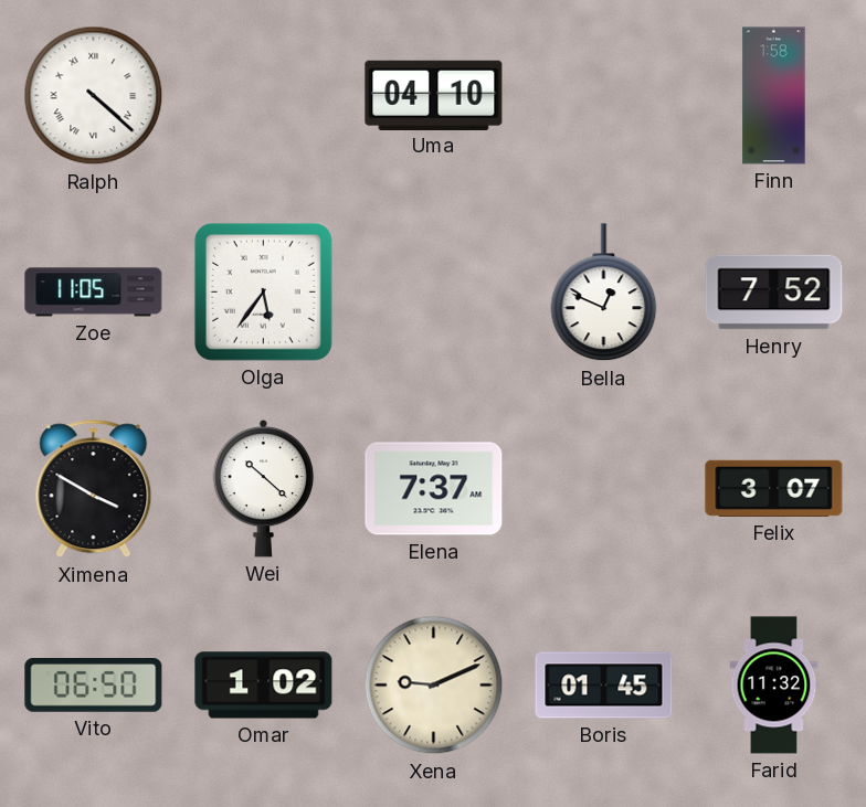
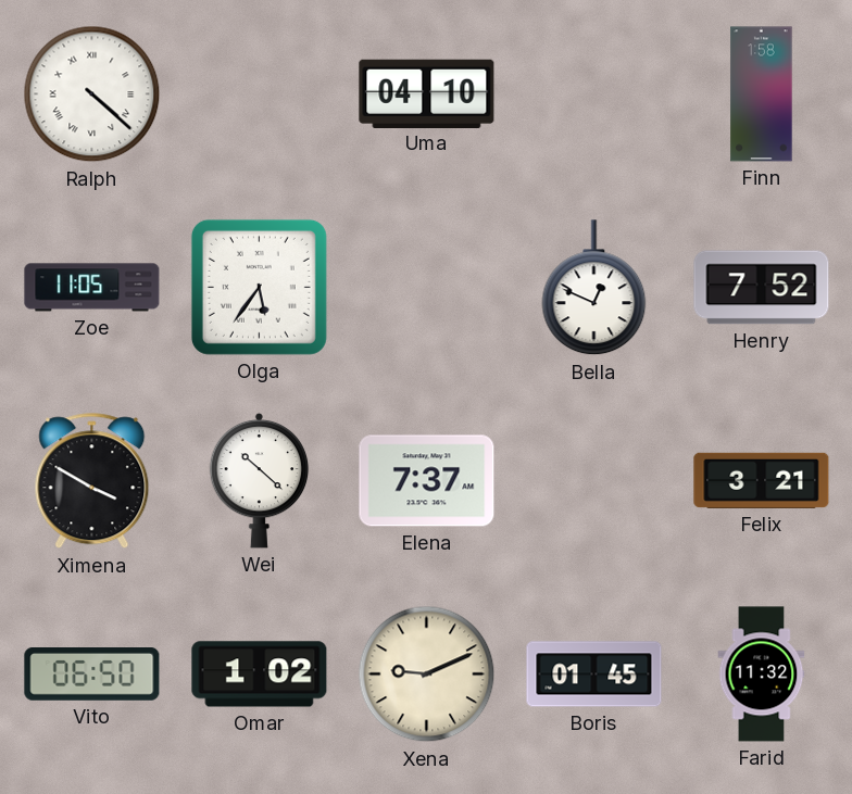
Felix: 3:07 -> 3:21 (762, 480)
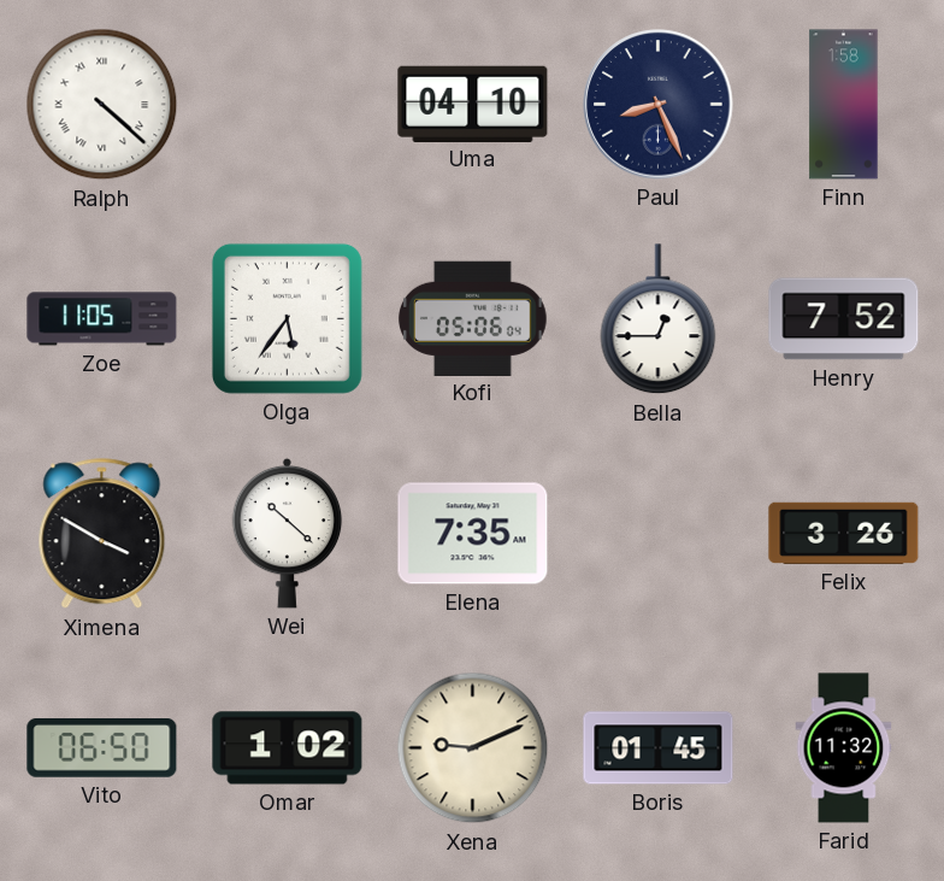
Paul: none -> 8:26 (659, 105)
Kofi: none -> 05:06 (472, 318)
Bella: 12:49 -> 12:45 (659, 319)
Elena: 7:37 -> 7:35 (473, 534)
Felix: 3:21 -> 3:26 (844, 533)
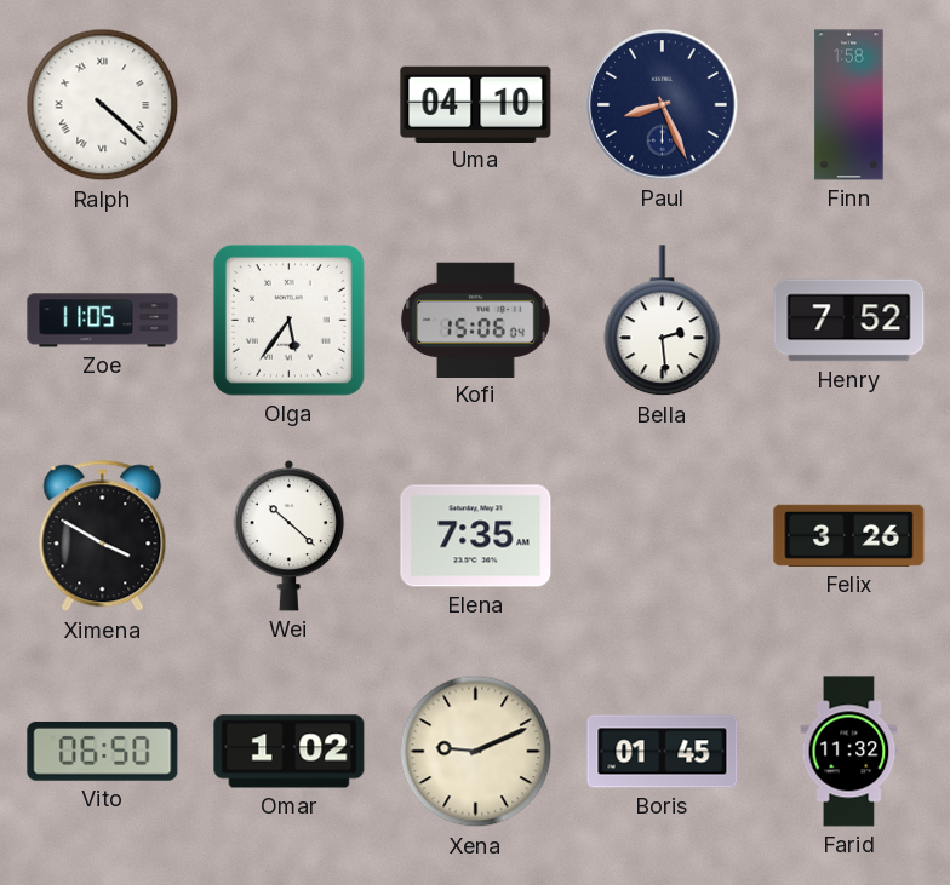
Kofi: 05:06 -> 15:06 (475, 320)
Bella: 12:45 -> 2:29 (663, 321)
